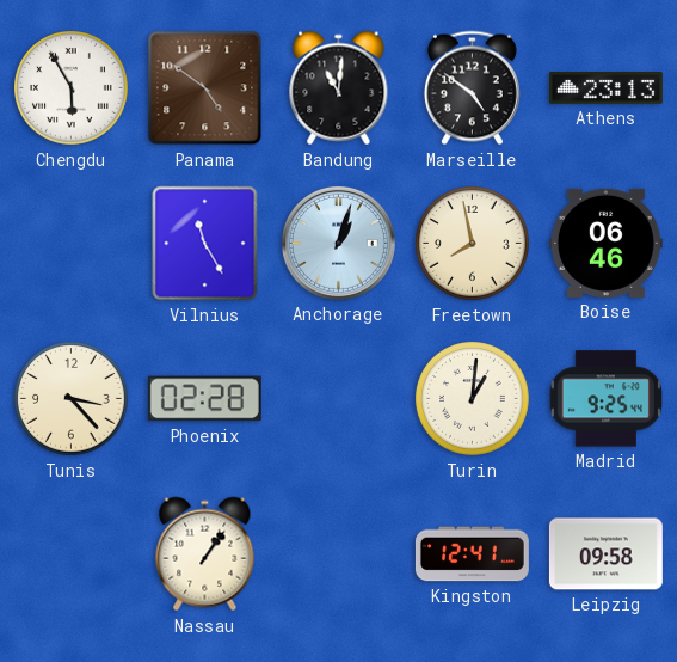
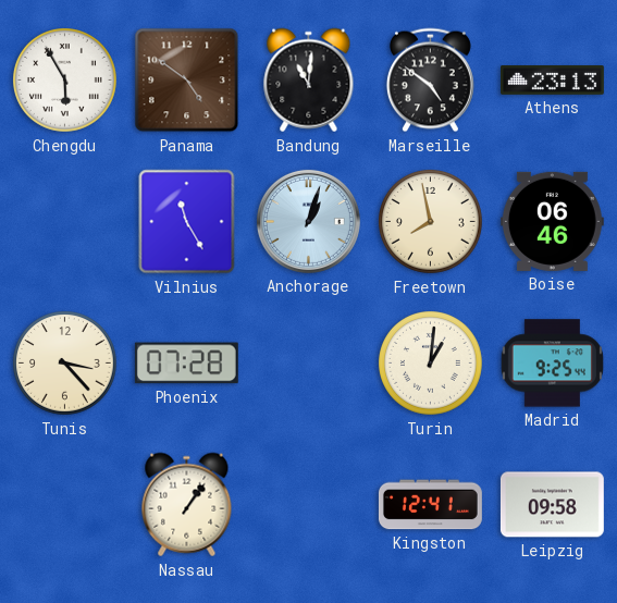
Phoenix: 02:28 -> 07:28 (186, 364)
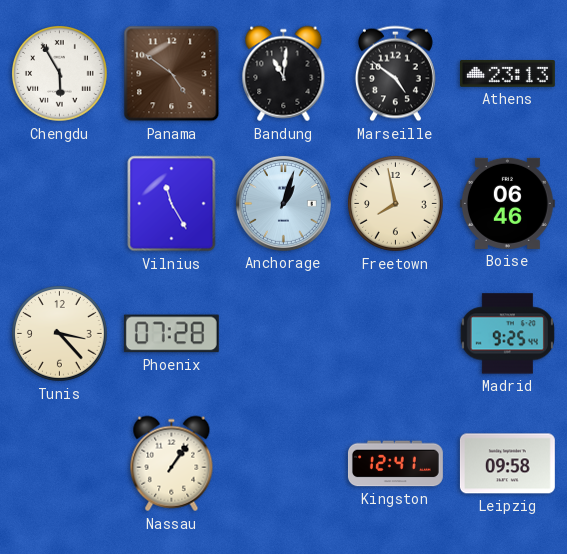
Turin: 1:01 -> none (431, 364)
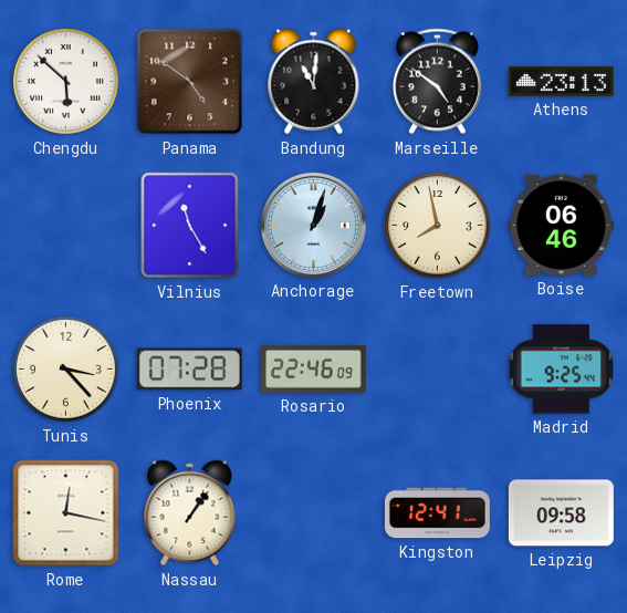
Chengdu: 5:55 -> 5:52 (66, 82)
Rosario: none -> 22:46 (313, 368)
Rome: none -> 12:17 (66, 513)
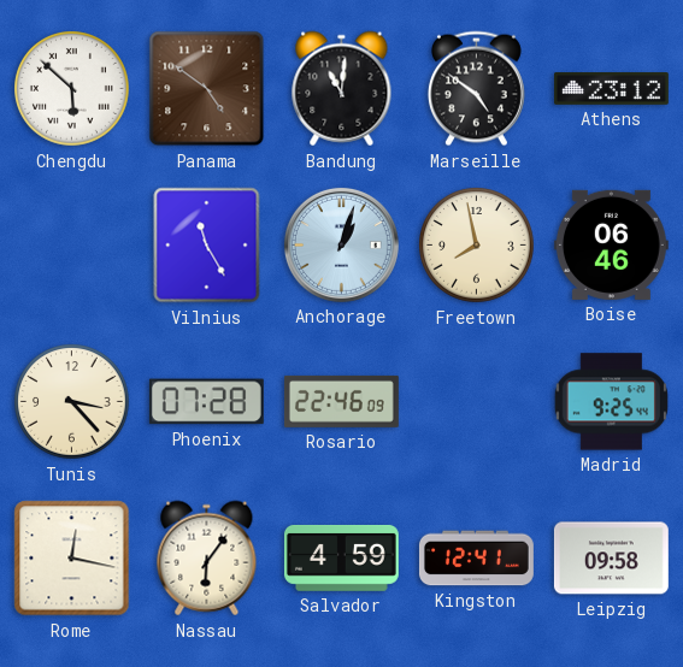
Athens: 23:13 -> 23:12 (611, 89)
Nassau: 1:06 -> 6:06 (207, 559)
Salvador: none -> 4:59 (341, 557)
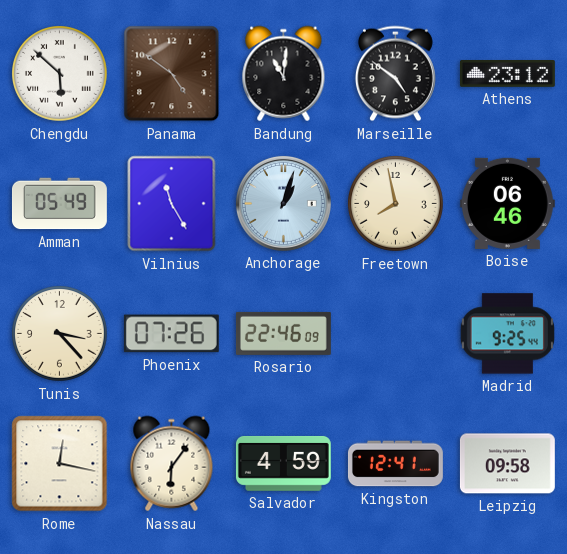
Amman: none -> 05:49 (59, 204)
Phoenix: 07:28 -> 07:26 (171, 334)
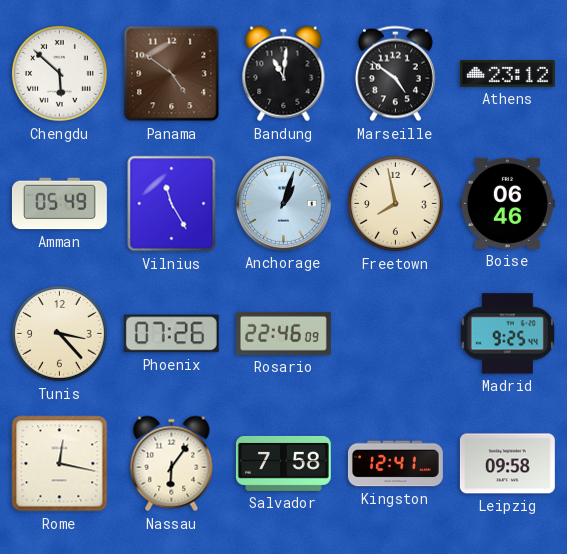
Salvador: 4:59 -> 7:58 (283, 463)
